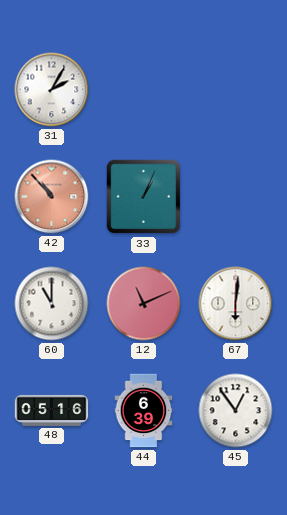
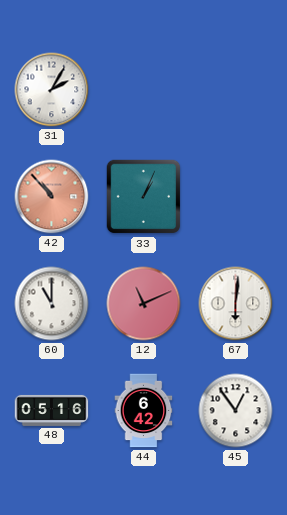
44: 6:39 -> 6:42 (144, 411)
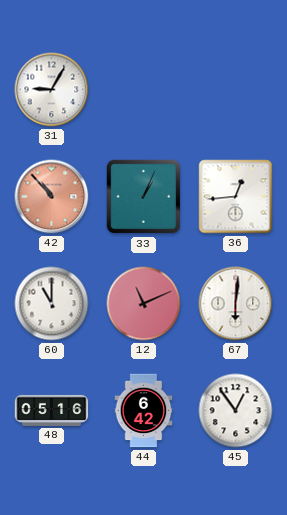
31: 2:05 -> 9:05 (52, 90)
36: none -> 12:44 (236, 197)
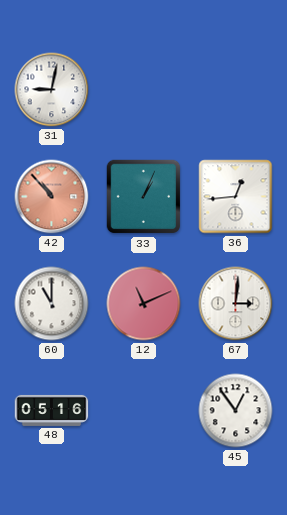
31: 9:05 -> 9:02 (52, 90)
67: 6:01 -> 3:01 (236, 304)
44: 6:42 -> none (144, 411)
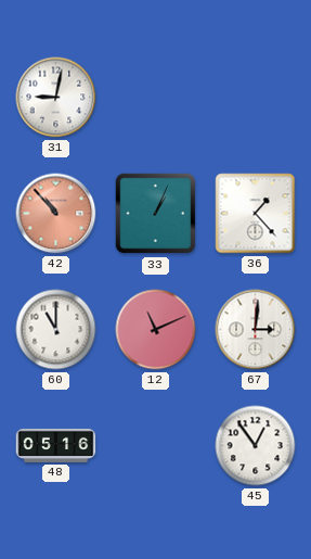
36: 12:44 -> 1:23 (256, 214)
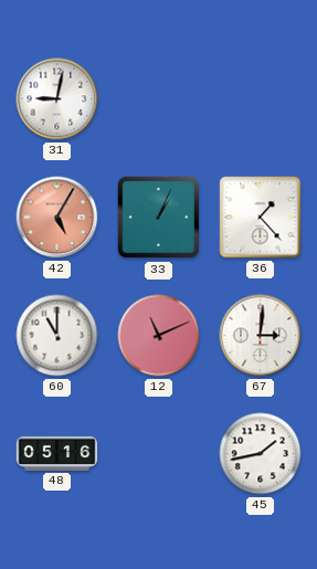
42: 10:53 -> 5:05 (57, 218)
45: 12:54 -> 1:43 (261, 454)
